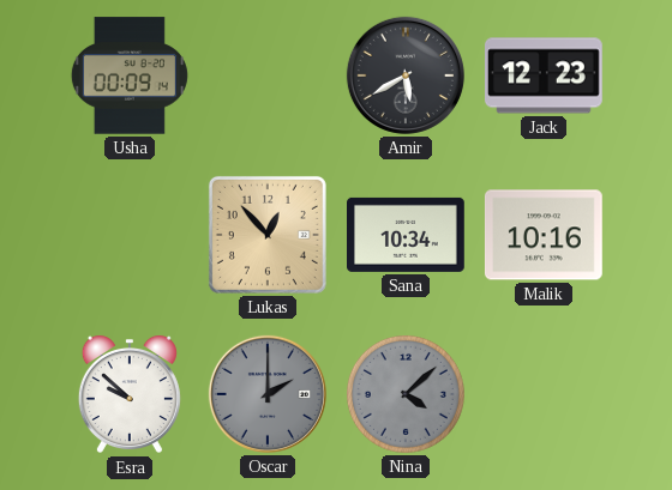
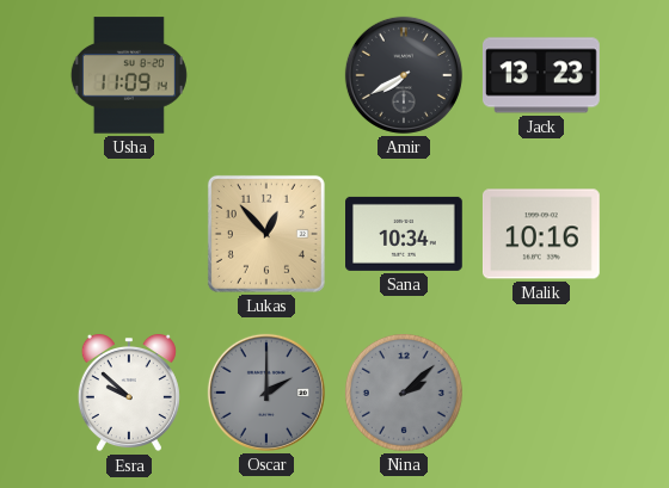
Usha: 00:09 -> 11:09 (129, 75)
Amir: 5:40 -> 7:40 (404, 75)
Jack: 12:23 -> 13:23 (542, 75)
Nina: 4:08 -> 2:08 (404, 393)
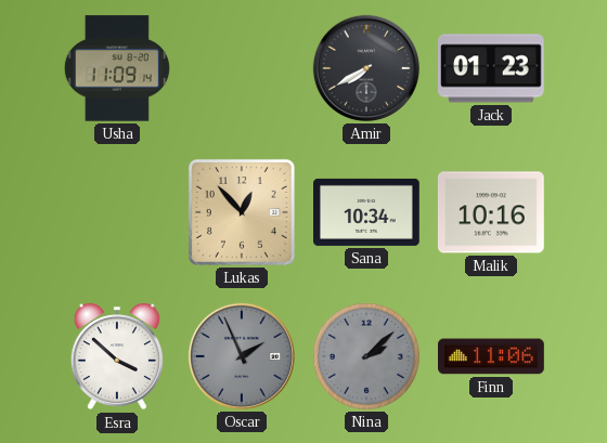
Jack: 13:23 -> 01:23 (492, 68)
Esra: 9:52 -> 3:52 (117, 356)
Oscar: 2:00 -> 1:56 (242, 356)
Finn: none -> 11:06 (492, 356)
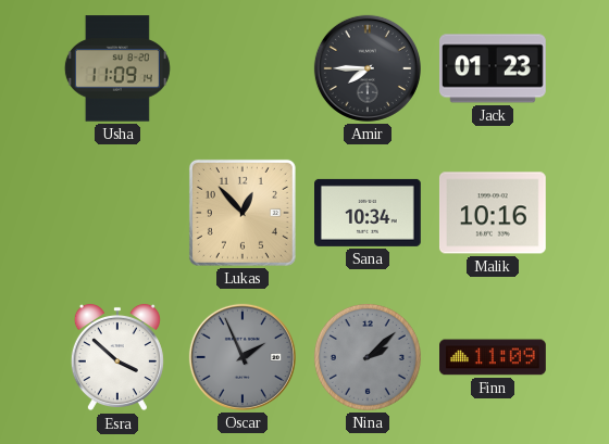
Amir: 7:40 -> 7:45 (368, 68)
Finn: 11:06 -> 11:09 (494, 357)
